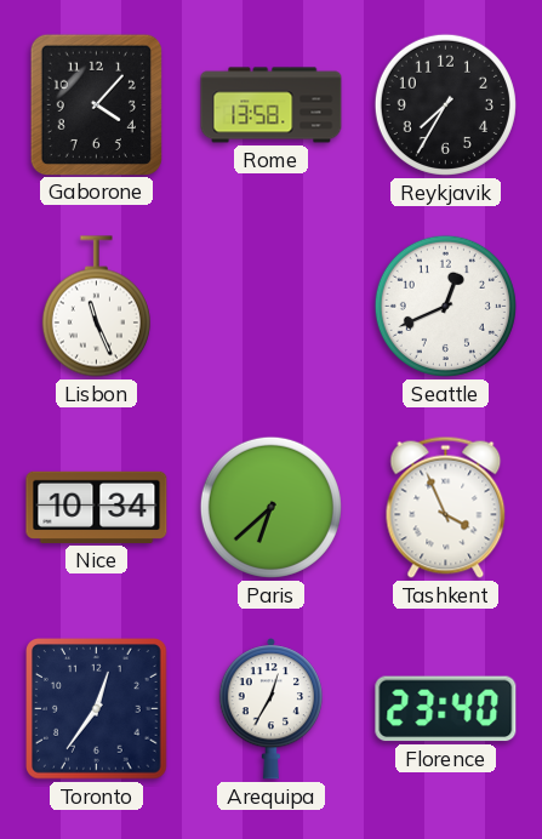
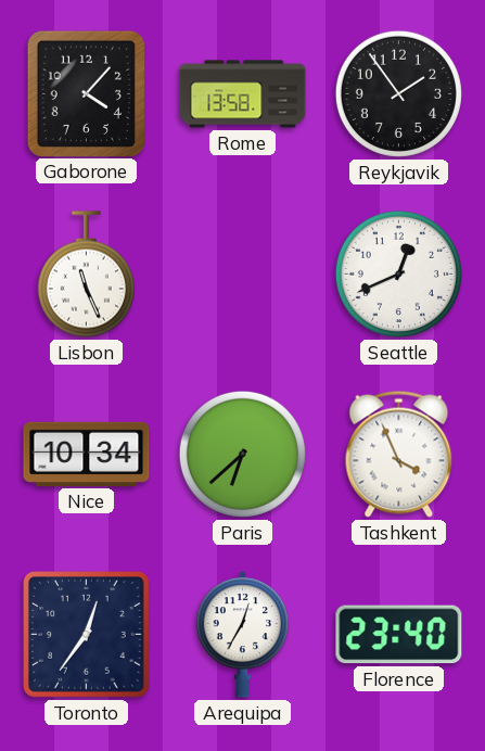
Reykjavik: 7:35 -> 1:54 (398, 93)
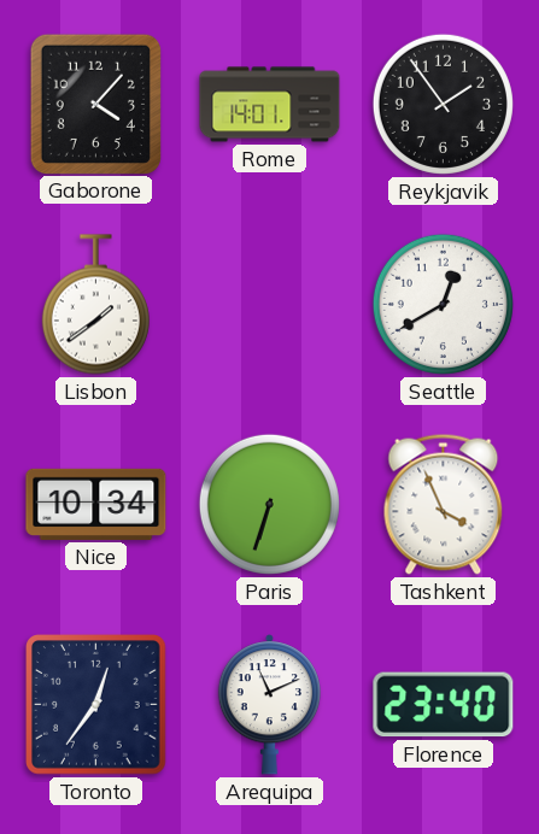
Rome: 13:58 -> 14:01 (270, 105)
Lisbon: 11:26 -> 1:39 (95, 305)
Seattle: 12:41 -> 12:40 (443, 304)
Paris: 6:38 -> 6:33 (269, 504)
Arequipa: 12:35 -> 11:11 (269, 705)
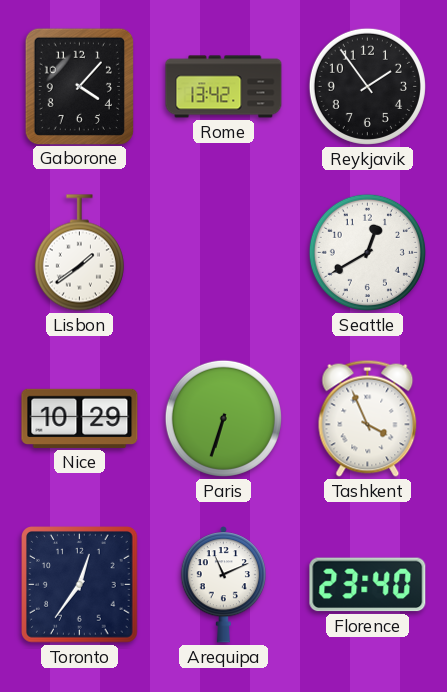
Rome: 14:01 -> 13:42 (224, 87)
Nice: 10:34 -> 10:29 (80, 418)
